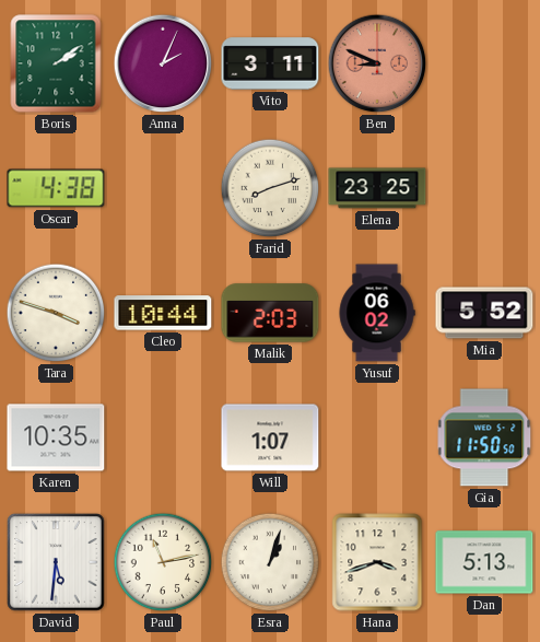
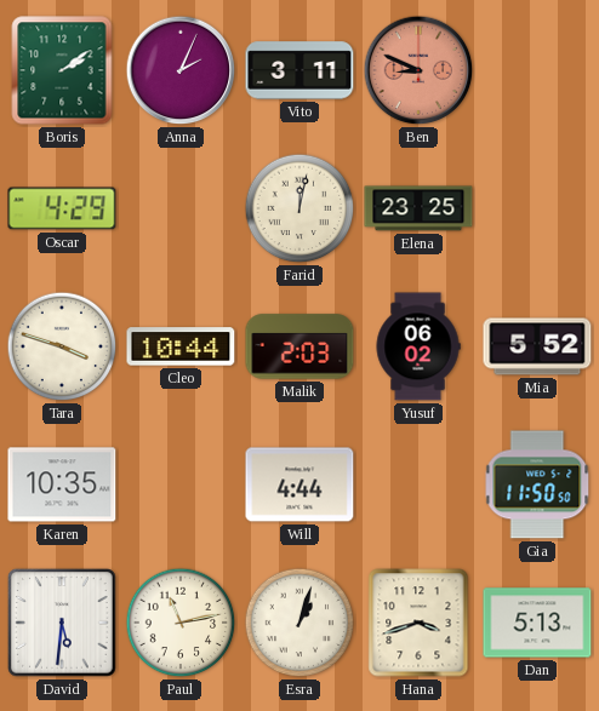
Oscar: 4:38 -> 4:29 (62, 208)
Farid: 8:12 -> 12:02 (299, 208)
Will: 1:07 -> 4:44 (299, 484)
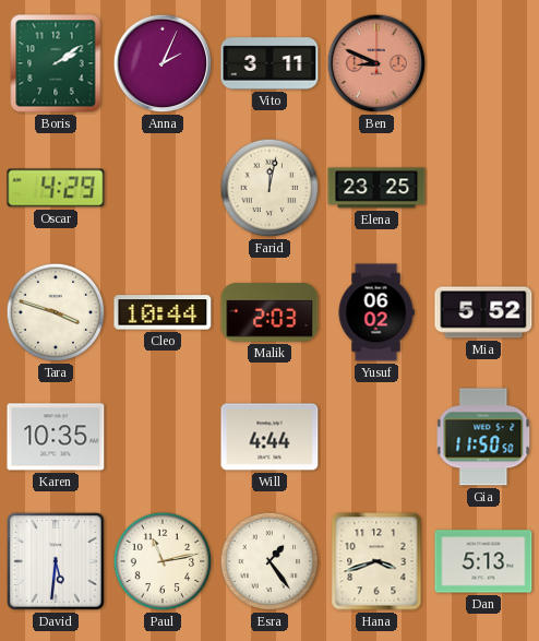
Esra: 1:03 -> 1:24 (269, 561)
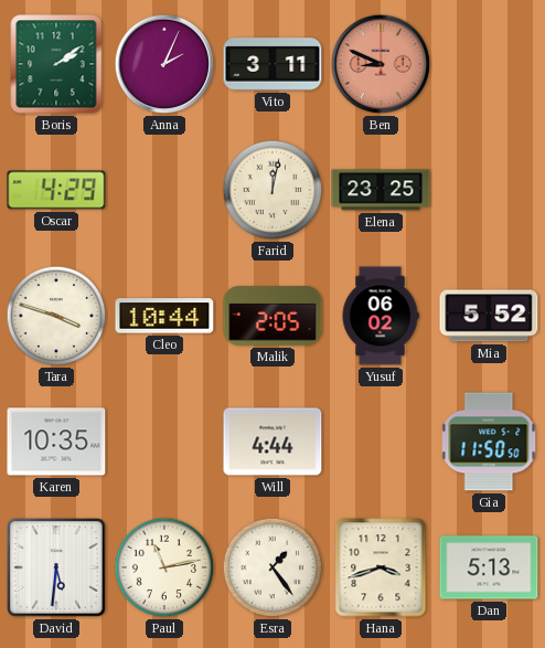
Malik: 2:03 -> 2:05 (272, 316)
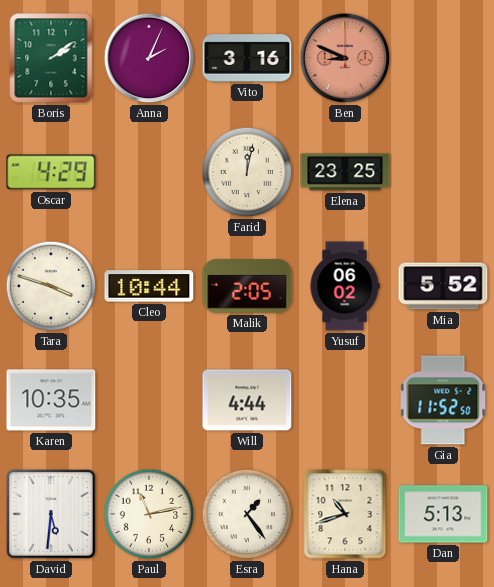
Vito: 3:11 -> 3:16 (247, 58)
Gia: 11:50 -> 11:52 (443, 400)
Hana: 3:42 -> 10:42 (345, 514)
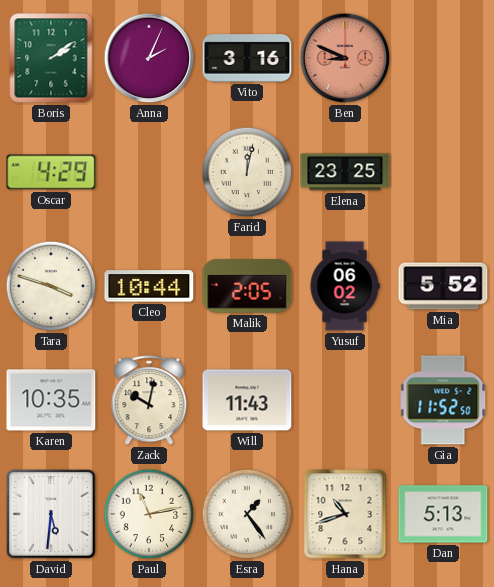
Zack: none -> 10:02 (149, 401)
Will: 4:44 -> 11:43 (247, 400)
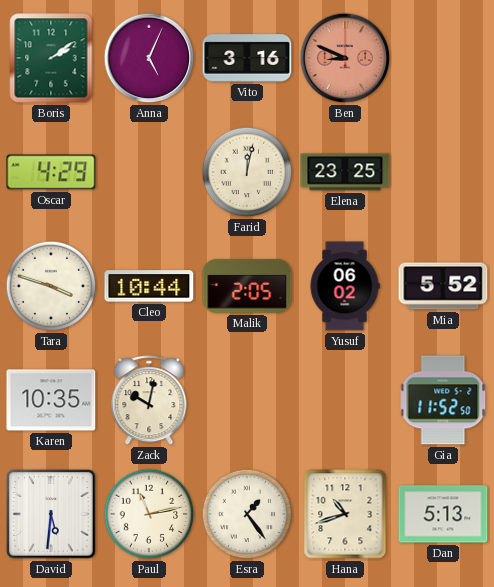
Anna: 2:04 -> 5:04 (149, 58)
Will: 11:43 -> none (247, 400)
